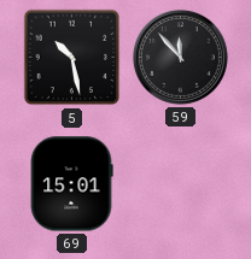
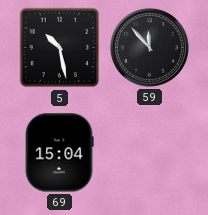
69: 15:01 -> 15:04 (59, 153)
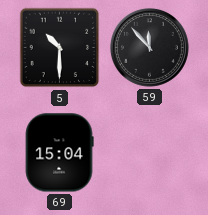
5: 10:28 -> 10:30 (60, 48)
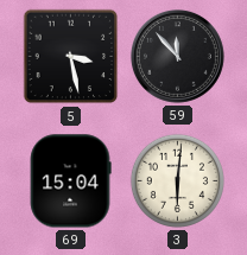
5: 10:30 -> 3:28 (71, 57)
3: none -> 6:01 (177, 180)
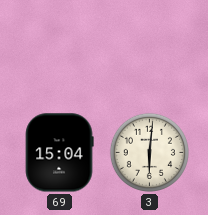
5: 3:28 -> none (71, 57)
59: 11:53 -> none (177, 56)
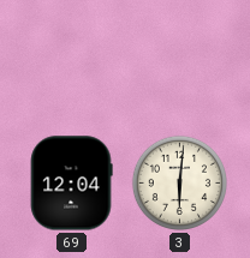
69: 15:04 -> 12:04 (71, 184)
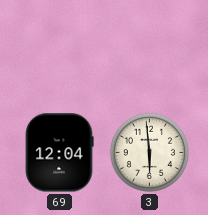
3: 6:01 -> 5:59 (149, 152)
